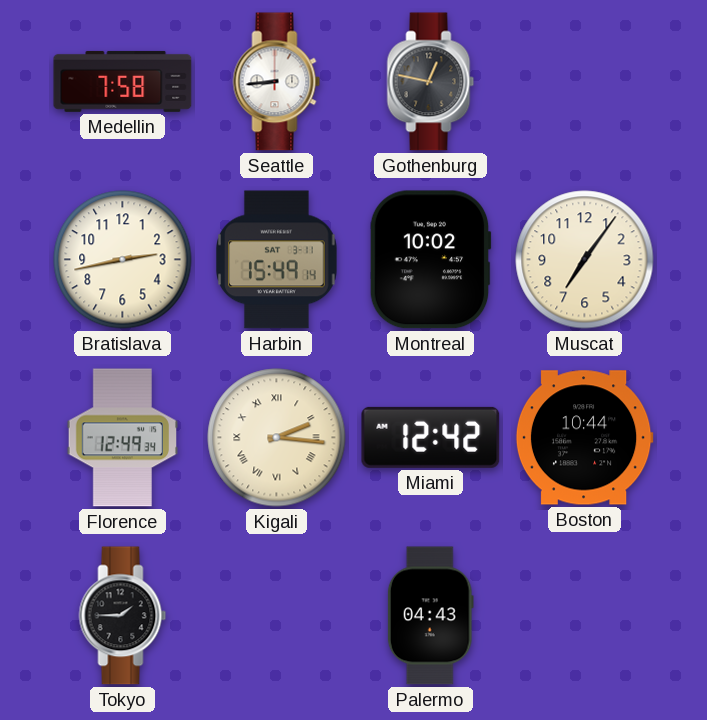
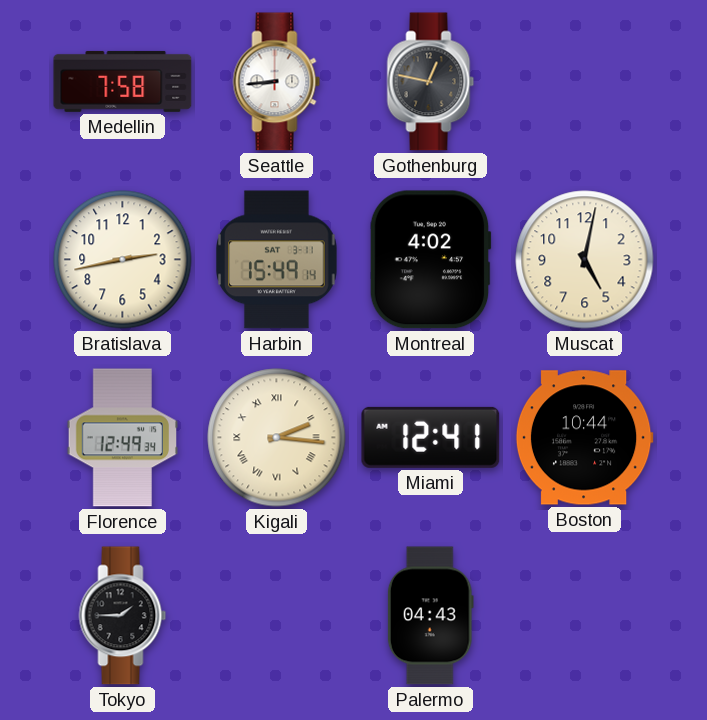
Montreal: 10:02 -> 4:02 (430, 260)
Muscat: 7:06 -> 5:02 (585, 260)
Miami: 12:42 -> 12:41 (431, 437)
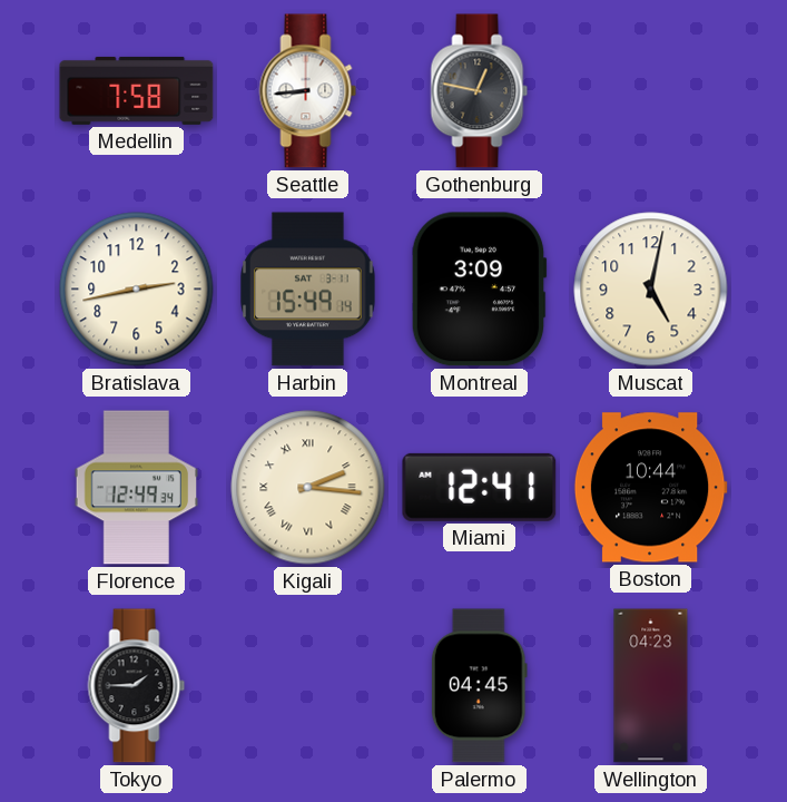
Montreal: 4:02 -> 3:09 (479, 290)
Palermo: 04:43 -> 04:45 (479, 686)
Wellington: none -> 04:23 (651, 686)
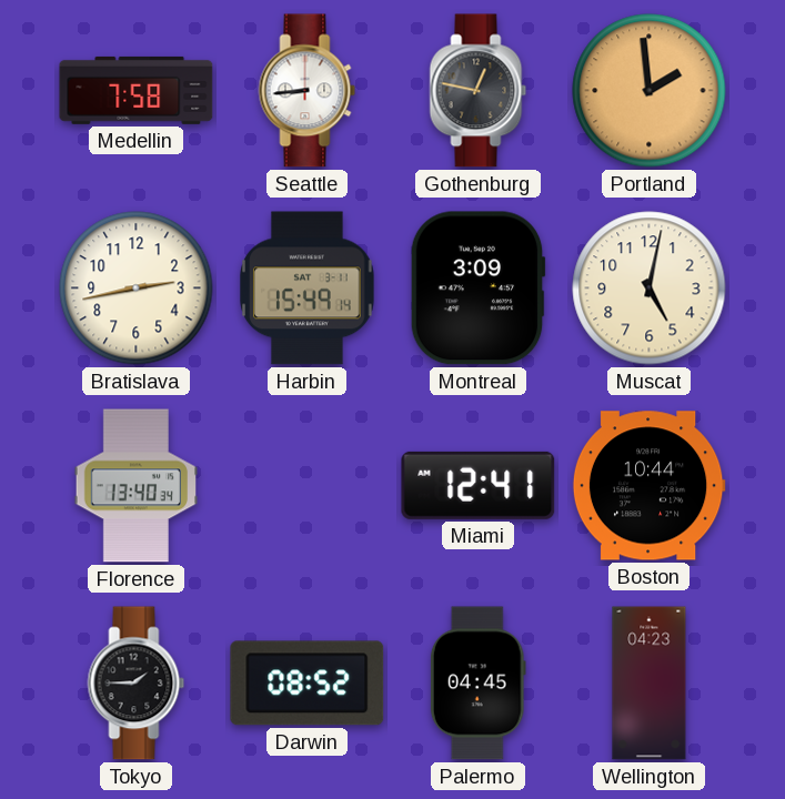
Portland: none -> 1:59 (650, 91)
Florence: 12:49 -> 13:40 (137, 486)
Kigali: 2:16 -> none (308, 488)
Darwin: none -> 08:52 (308, 684)
